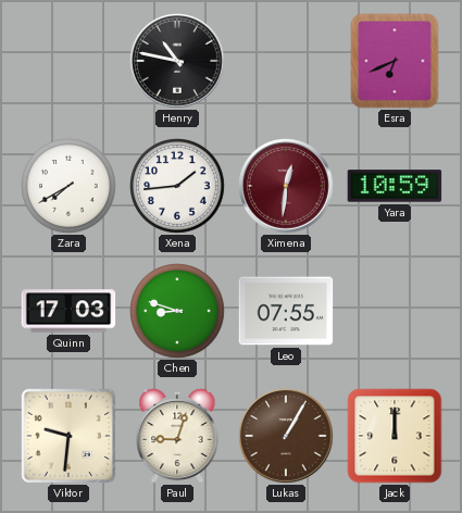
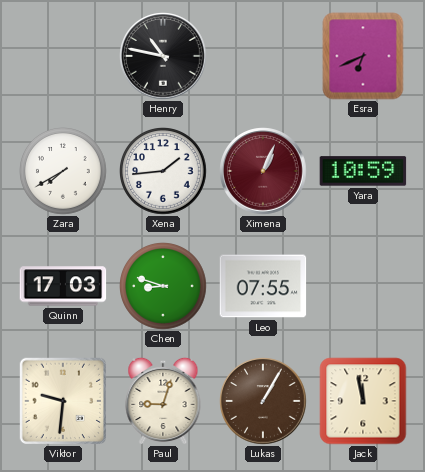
Ximena: 12:31 -> 1:04 (263, 171)
Jack: 12:00 -> 11:58 (363, 401)
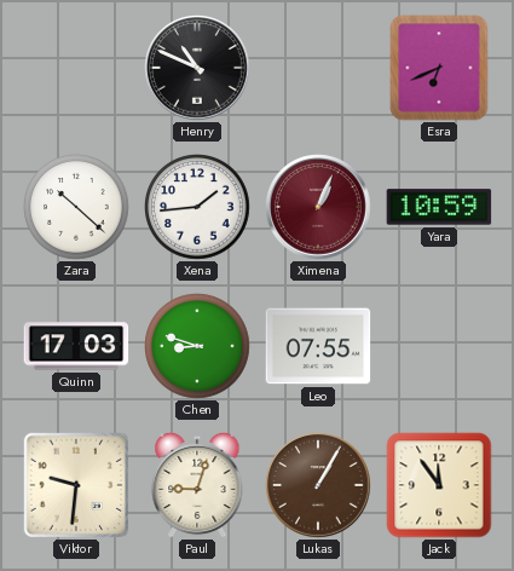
Henry: 10:47 -> 10:49 (197, 68)
Zara: 7:40 -> 10:22 (77, 208)
Jack: 11:58 -> 11:54 (439, 485)
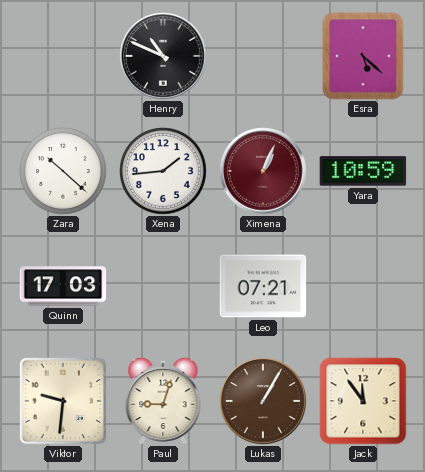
Esra: 6:41 -> 5:22 (363, 56)
Chen: 8:48 -> none (198, 347)
Leo: 07:55 -> 07:21 (263, 286)
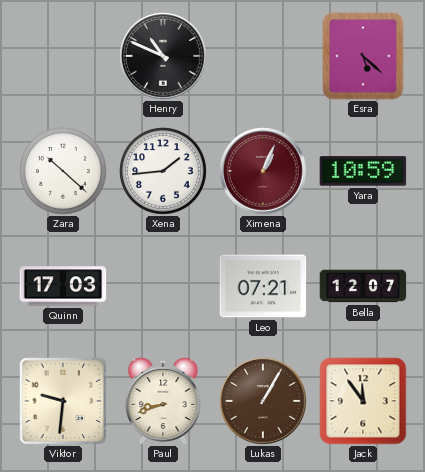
Bella: none -> 12:07 (363, 286)
Paul: 9:03 -> 8:42 (163, 401)
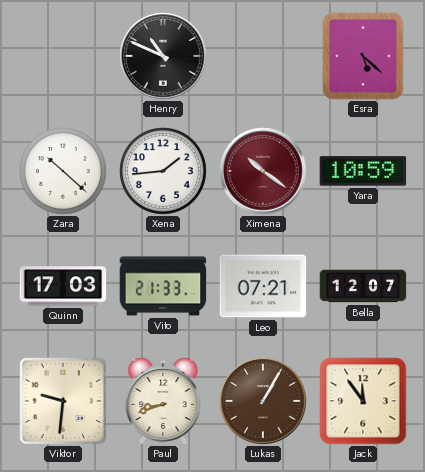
Ximena: 1:04 -> 10:21 (263, 171)
Vito: none -> 21:33 (163, 286)
